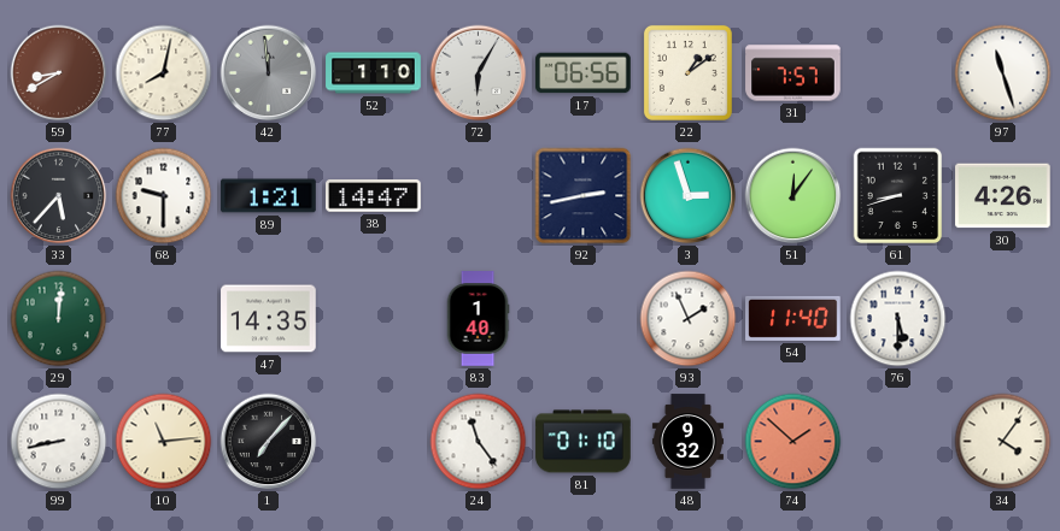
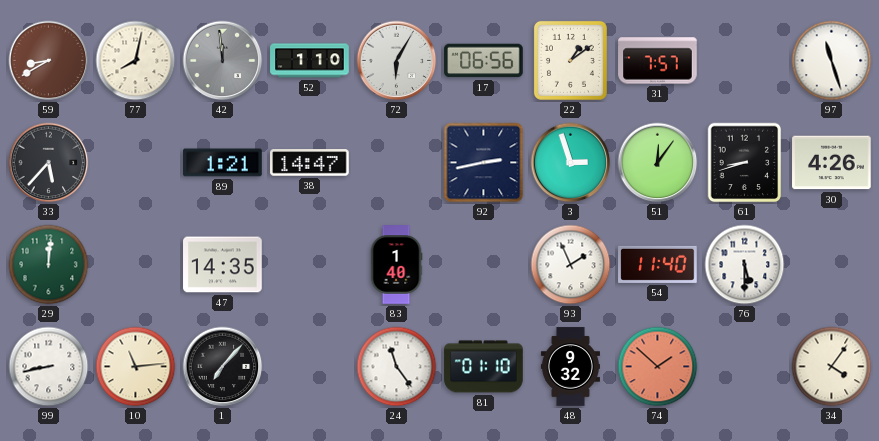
68: 9:30 -> none (164, 196)
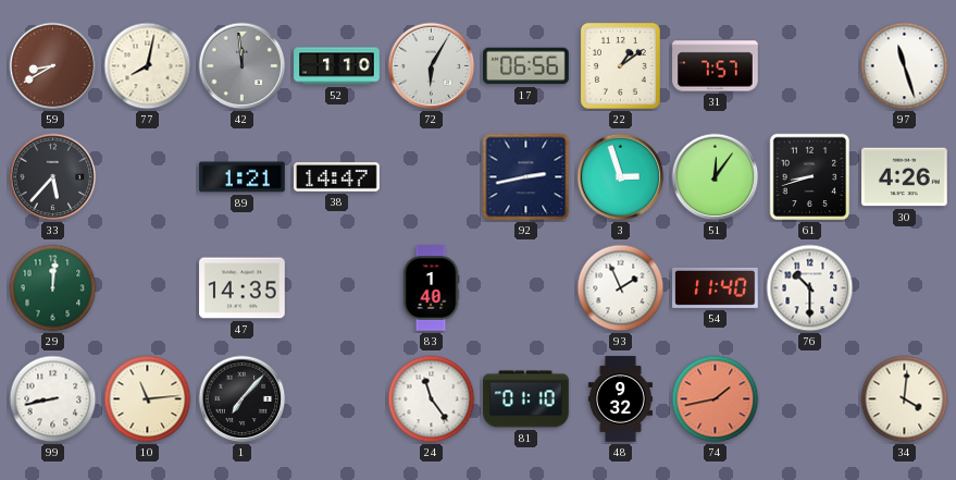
76: 5:30 -> 10:30 (810, 288)
74: 1:52 -> 1:43 (716, 399)
34: 4:06 -> 4:01 (905, 399)
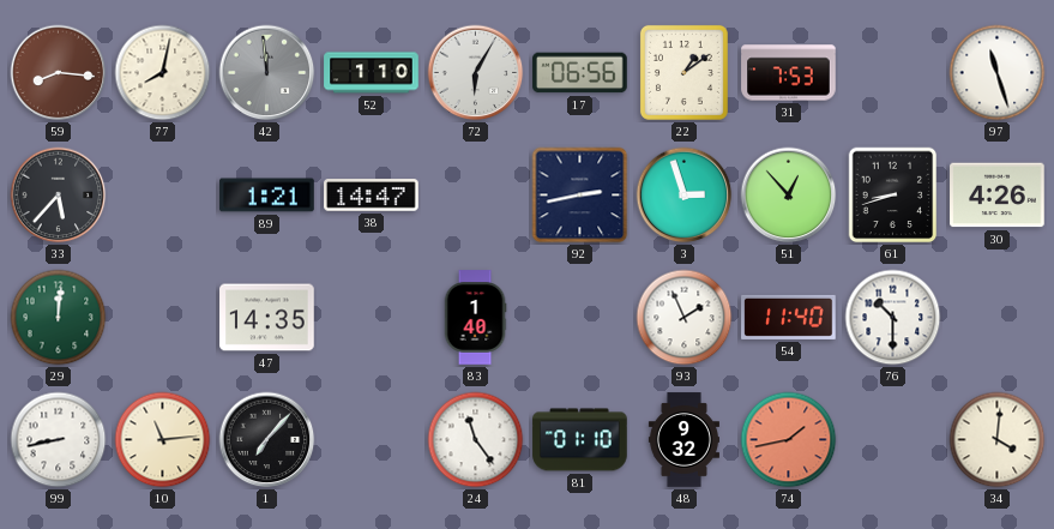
59: 8:40 -> 8:16 (59, 73)
31: 7:57 -> 7:53 (789, 73)
51: 12:06 -> 12:53 (789, 196)
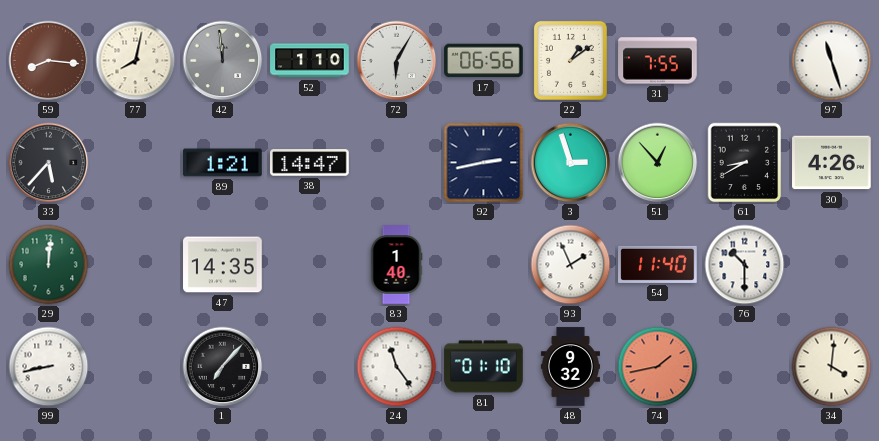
31: 7:53 -> 7:55 (658, 61)
61: 8:42 -> 8:40 (745, 163)
10: 11:14 -> none (163, 440)
